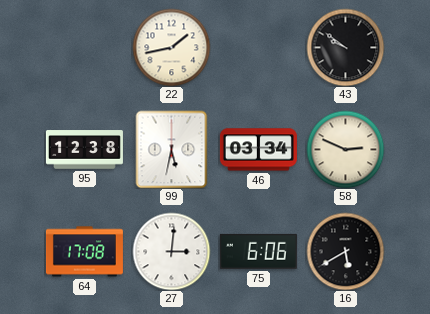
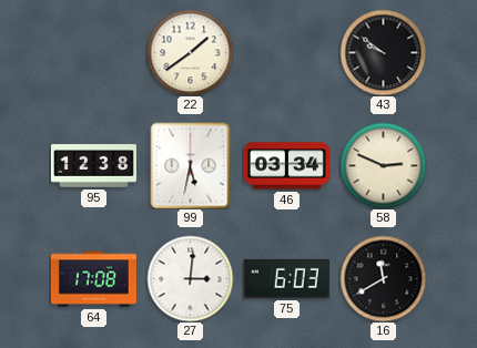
22: 1:43 -> 1:39 (190, 52)
75: 6:06 -> 6:03 (286, 278)
16: 5:40 -> 11:40 (383, 278)
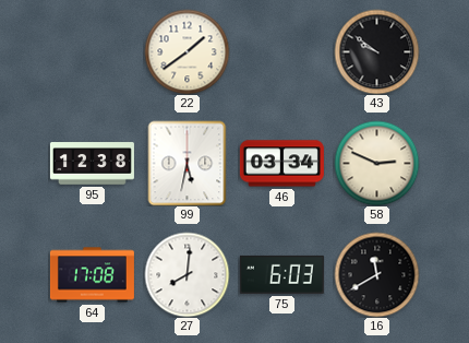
27: 3:01 -> 8:01 (187, 274)
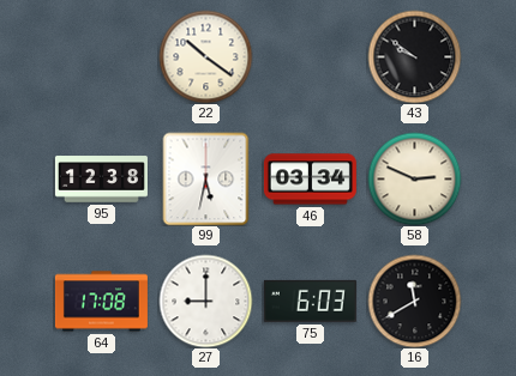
22: 1:39 -> 10:21 (205, 56)
27: 8:01 -> 9:00 (205, 301)
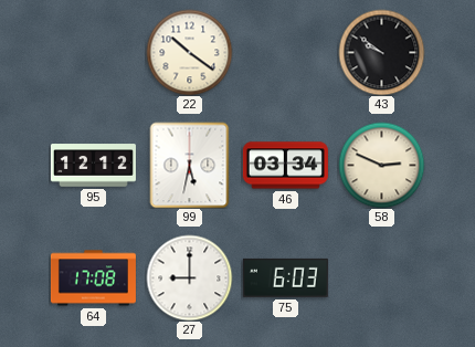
95: 12:38 -> 12:12 (93, 166)
16: 11:40 -> none (414, 301)
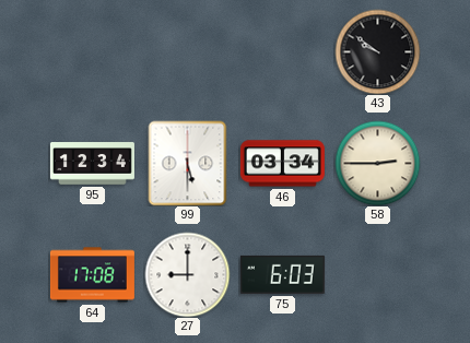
22: 10:21 -> none (189, 52)
95: 12:12 -> 12:34 (92, 164)
99: 5:32 -> 5:30 (188, 163)
58: 2:49 -> 2:45 (377, 163)
